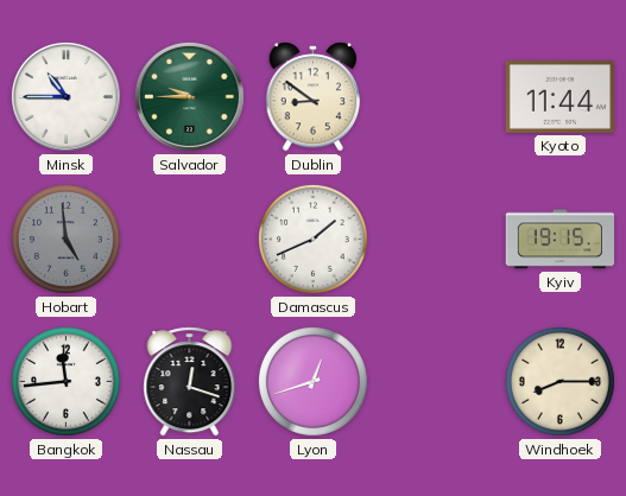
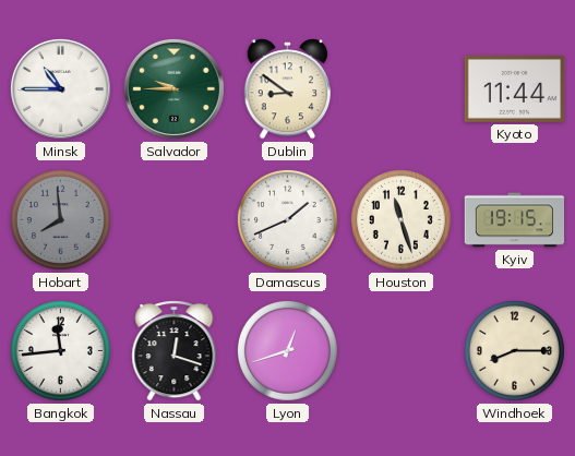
Hobart: 4:59 -> 7:59 (60, 219)
Houston: none -> 11:27 (400, 219)
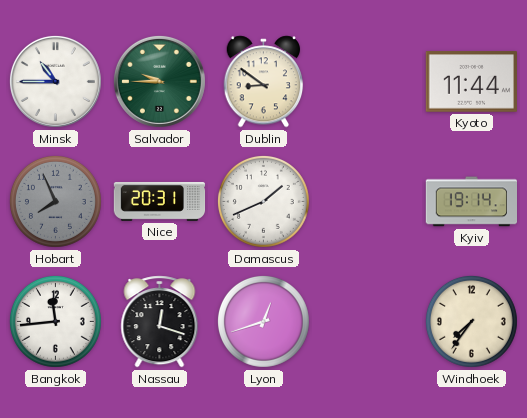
Hobart: 7:59 -> 7:56 (55, 201)
Nice: none -> 20:31 (160, 201)
Houston: 11:27 -> none (400, 219)
Kyiv: 19:15 -> 19:14 (471, 202)
Windhoek: 8:15 -> 7:36 (471, 321)
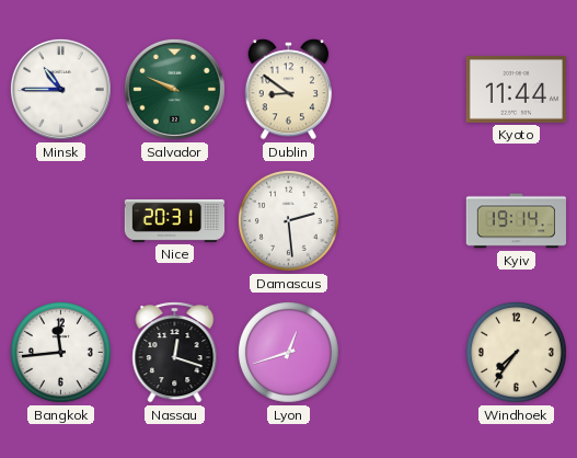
Salvador: 9:45 -> 9:49 (174, 89)
Hobart: 7:56 -> none (55, 201)
Damascus: 1:41 -> 2:29 (288, 220)
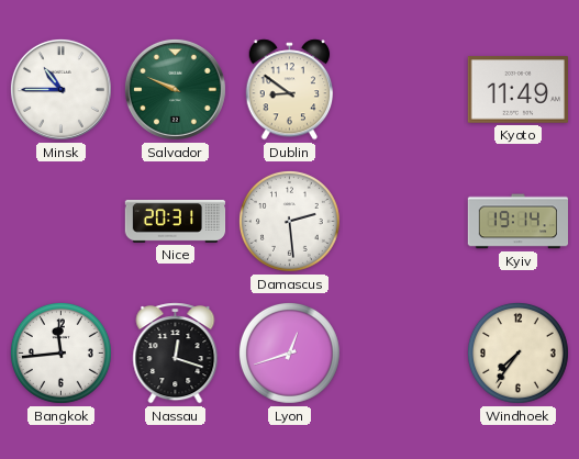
Kyoto: 11:44 -> 11:49 (517, 90)
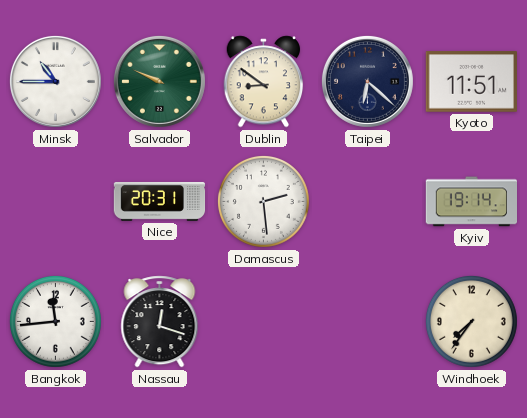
Taipei: none -> 6:22 (367, 81)
Kyoto: 11:49 -> 11:51 (471, 82)
Lyon: 12:42 -> none (289, 352)
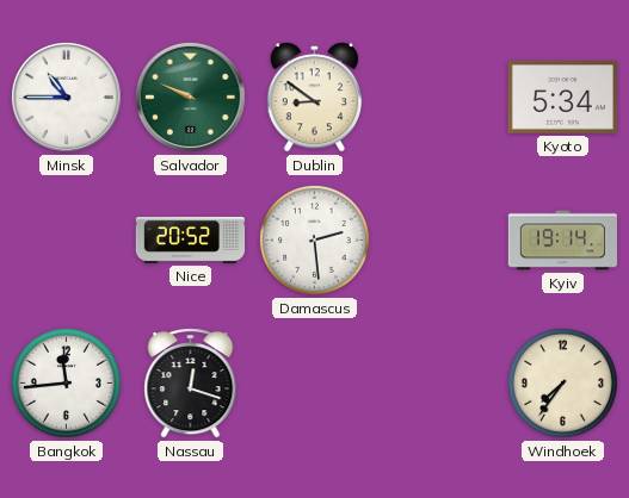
Taipei: 6:22 -> none (367, 81)
Kyoto: 11:51 -> 5:34 (562, 98)
Nice: 20:31 -> 20:52 (191, 239)
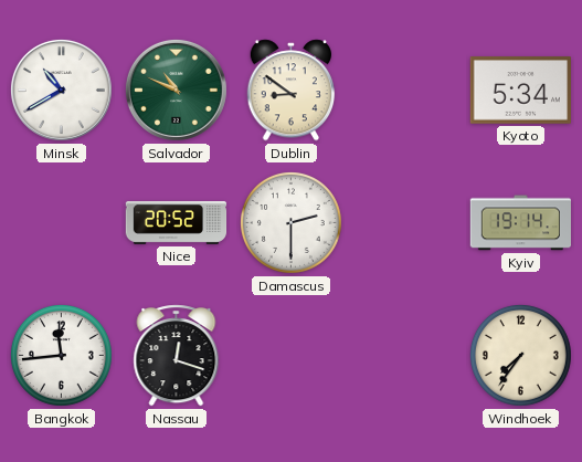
Minsk: 10:45 -> 10:40 (61, 90)
Salvador: 9:49 -> 10:49 (176, 90)
Damascus: 2:29 -> 2:30 (290, 222)
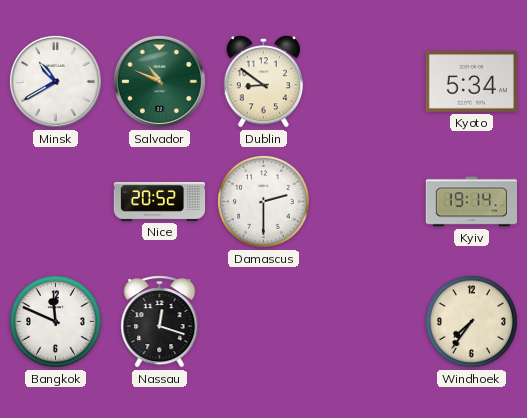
Bangkok: 11:44 -> 11:49 (55, 321)
